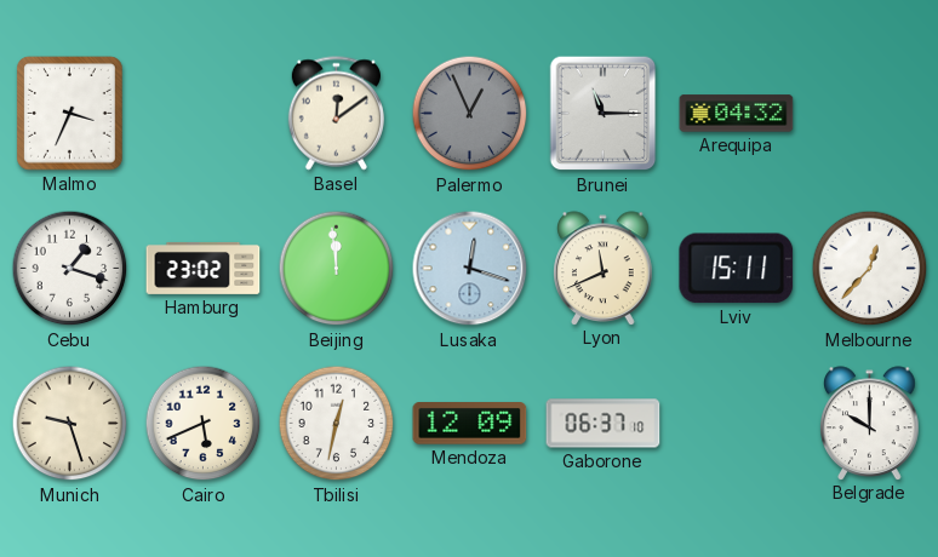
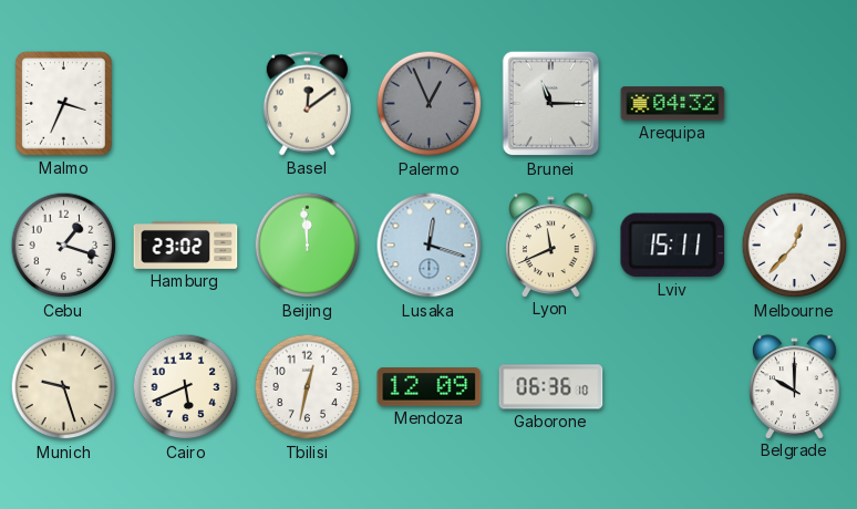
Gaborone: 06:37 -> 06:36 (551, 387)
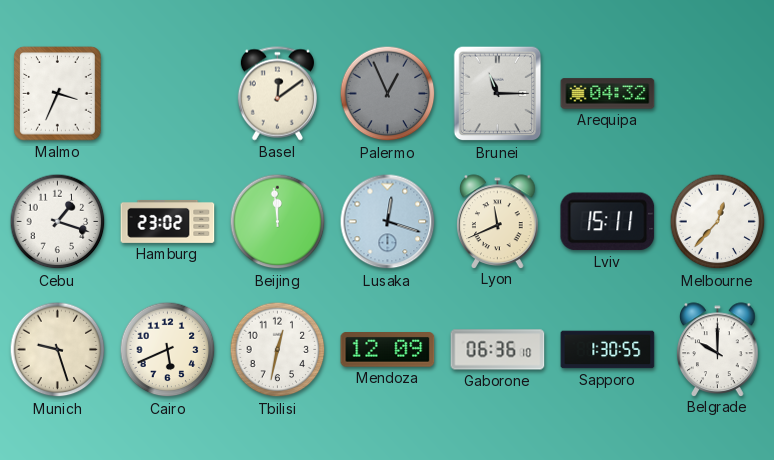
Sapporo: none -> 1:30 (608, 350)
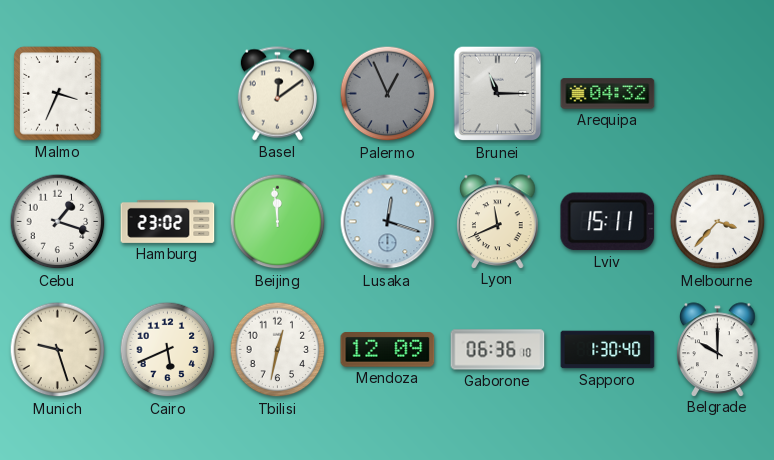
Melbourne: 12:37 -> 3:37 (718, 222)
Sapporo: 1:30:55 -> 1:30:40 (608, 350)
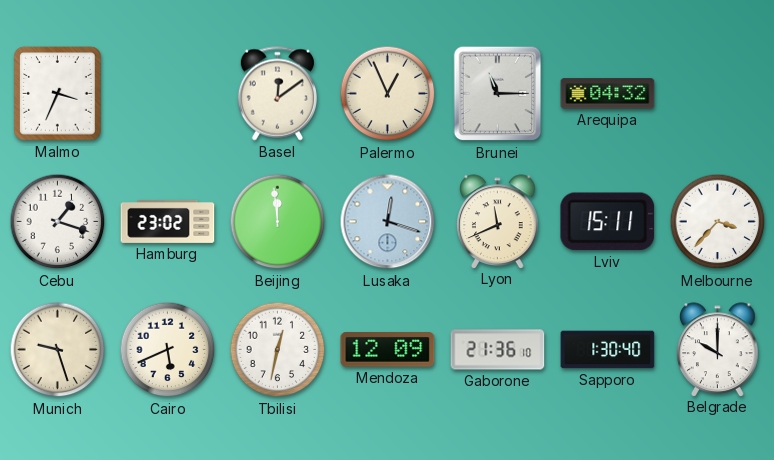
Palermo dial: grey -> cream (388, 94)
Gaborone: 06:36 -> 21:36 (498, 350)
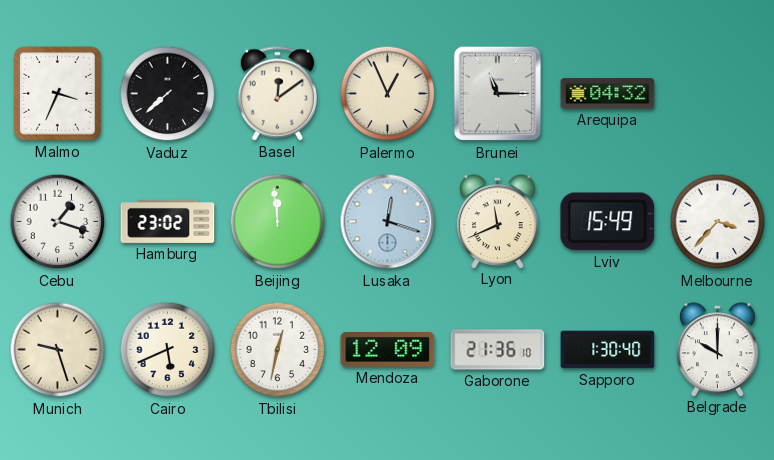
Vaduz: none -> 7:38 (168, 94)
Lviv: 15:11 -> 15:49 (608, 222)
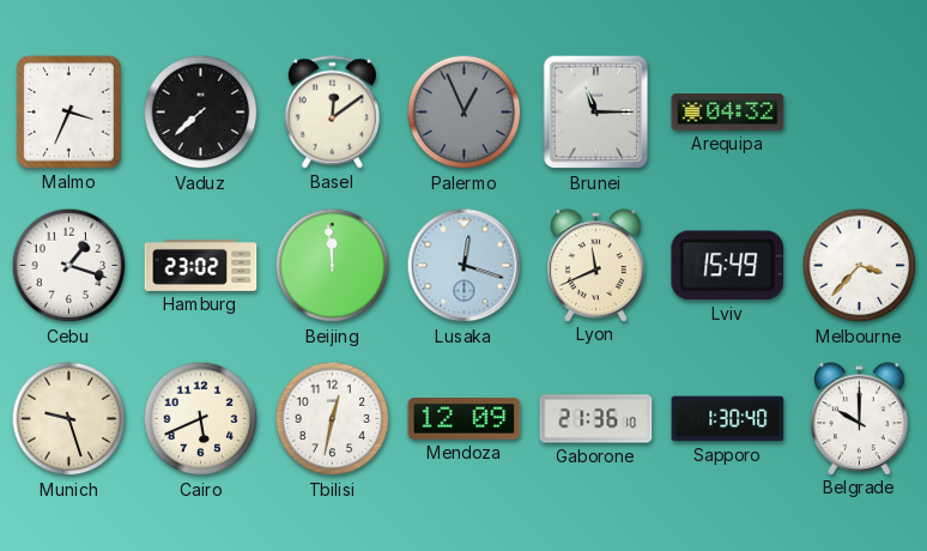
Palermo dial: cream -> grey (465, 113)
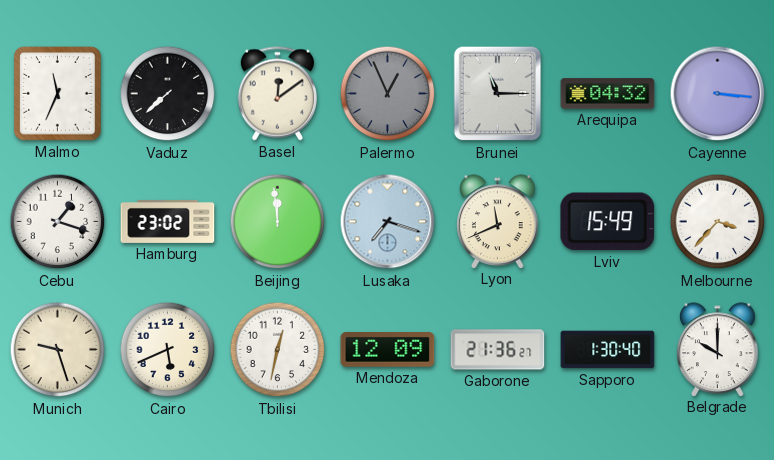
Malmo: 3:34 -> 11:34 (58, 94)
Cayenne: none -> 3:16 (718, 94)
Lusaka: 12:18 -> 7:18 (388, 222)
Gaborone: 21:36:10 -> 21:36:27 (498, 350)
